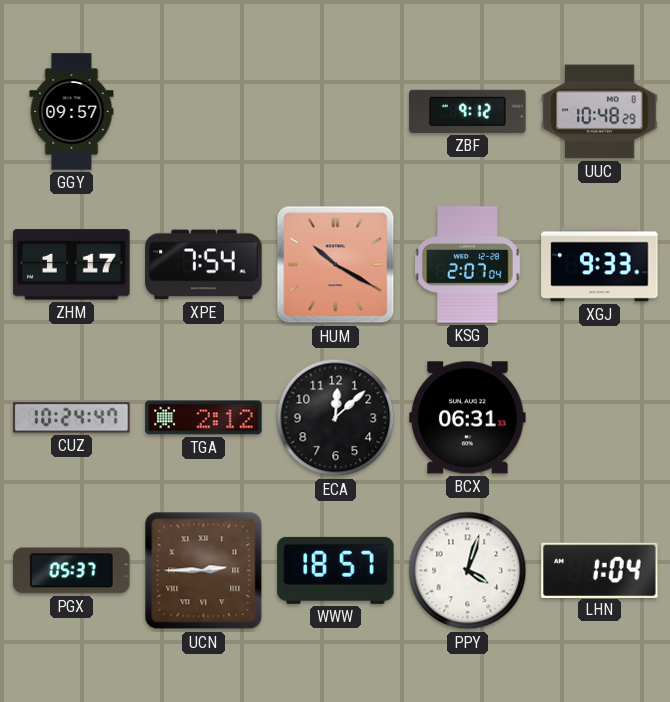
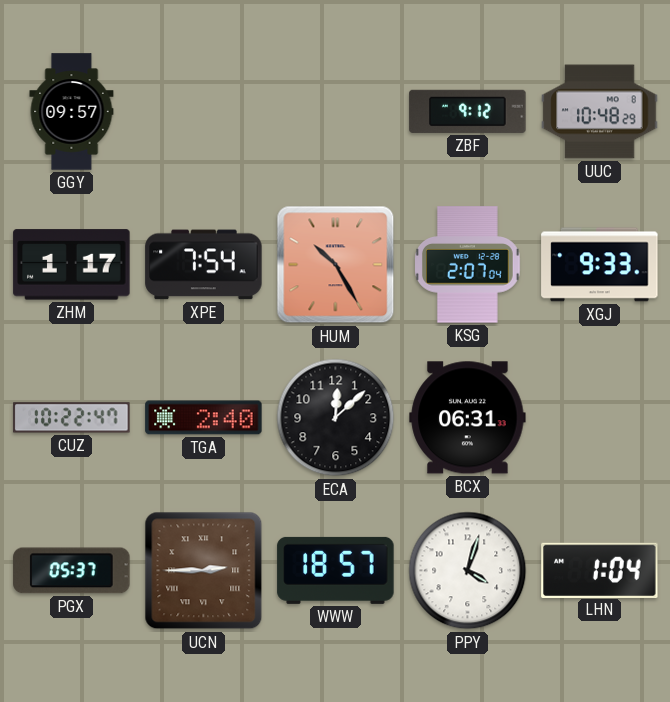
HUM: 10:20 -> 10:25 (336, 265)
CUZ: 10:24 -> 10:22 (72, 418)
TGA: 2:12 -> 2:40 (204, 418)
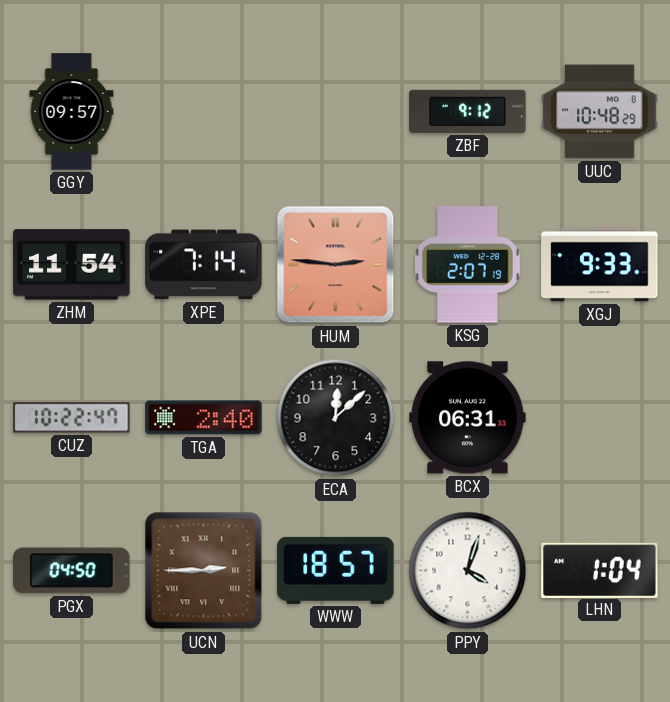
ZHM: 1:17 -> 11:54 (72, 265)
XPE: 7:54 -> 7:14 (204, 265)
HUM: 10:25 -> 2:46 (336, 265)
KSG: 2:07:04 -> 2:07:19 (468, 265)
PGX: 05:37 -> 04:50 (72, 571)
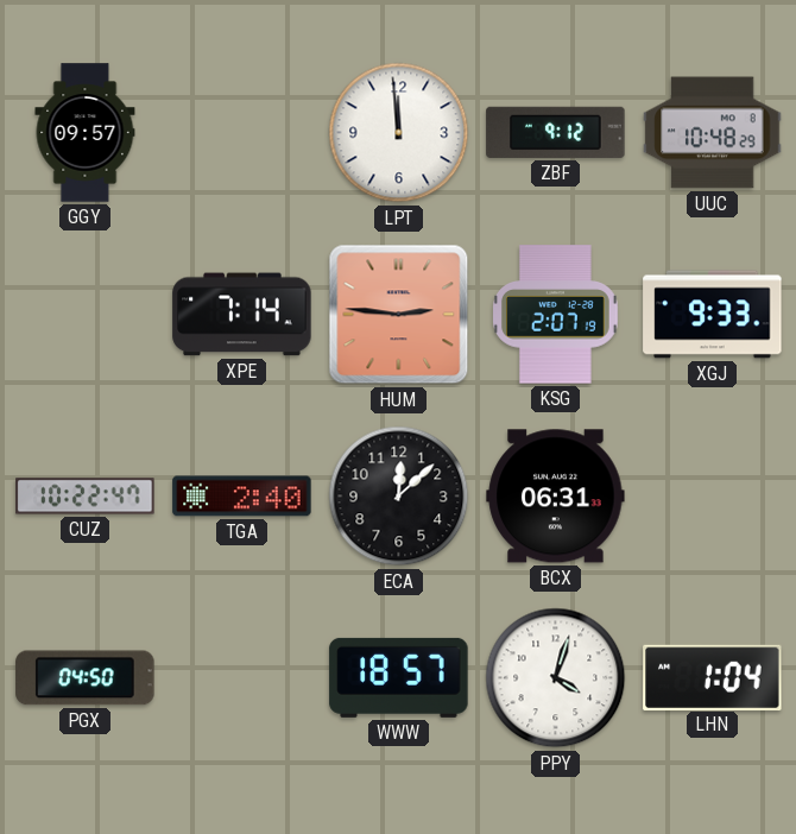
LPT: none -> 11:59 (399, 133)
ZHM: 11:54 -> none (72, 265)
UCN: 2:45 -> none (204, 571)
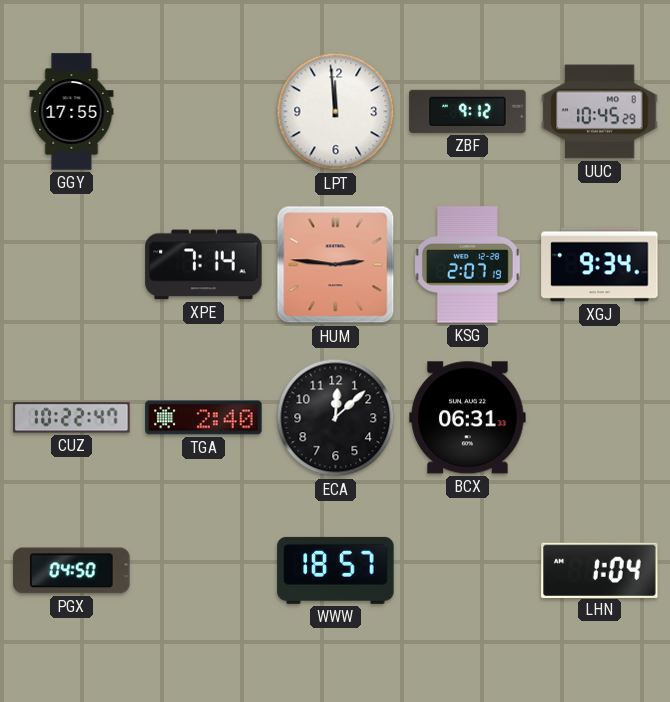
GGY: 09:57 -> 17:55 (72, 112)
UUC: 10:48 -> 10:45 (600, 112)
XGJ: 9:33 -> 9:34 (600, 265)
PPY: 4:03 -> none (556, 678)
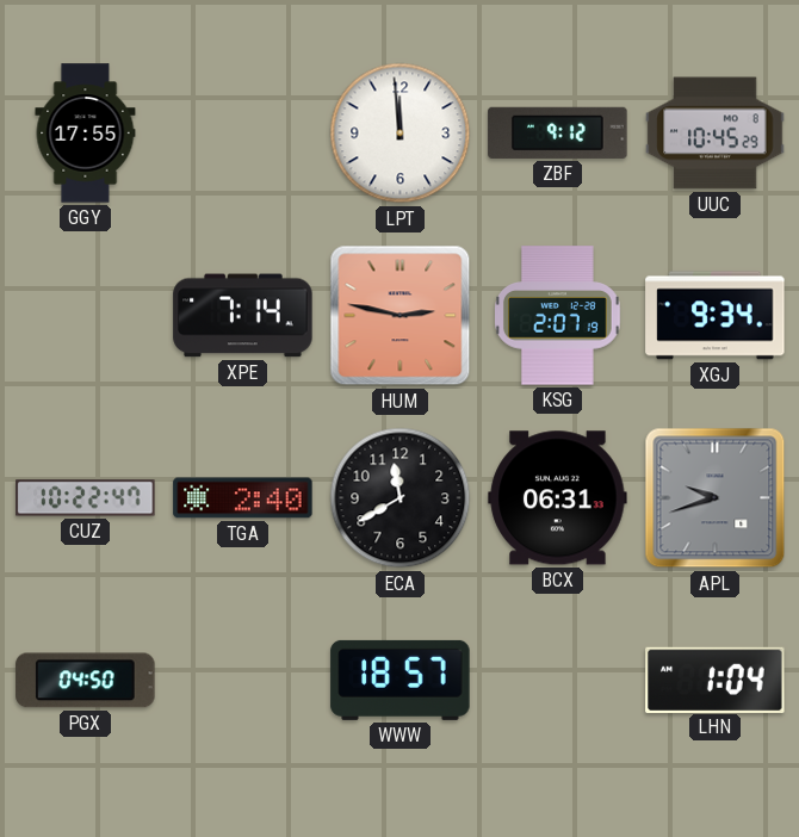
HUM: 2:46 -> 2:47 (401, 316)
ECA: 12:08 -> 11:40 (401, 498)
APL: none -> 9:42 (716, 498)
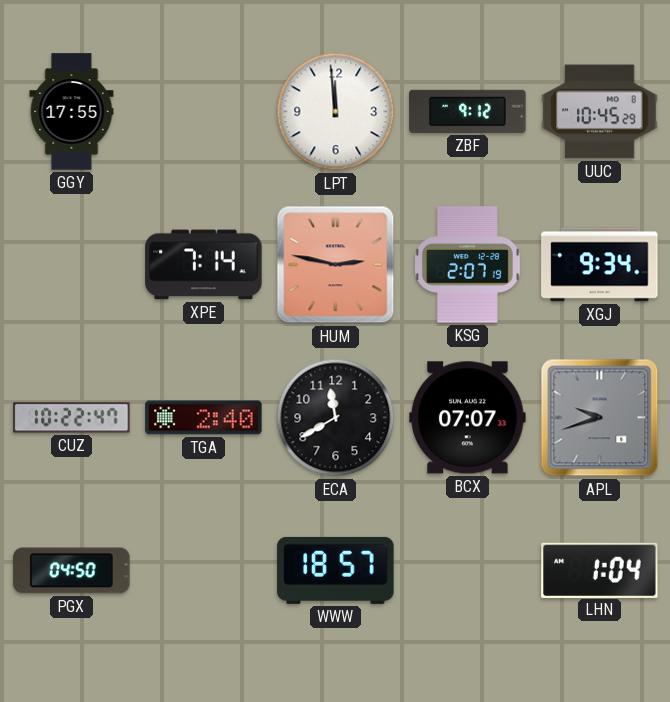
BCX: 06:31 -> 07:07 (468, 418)
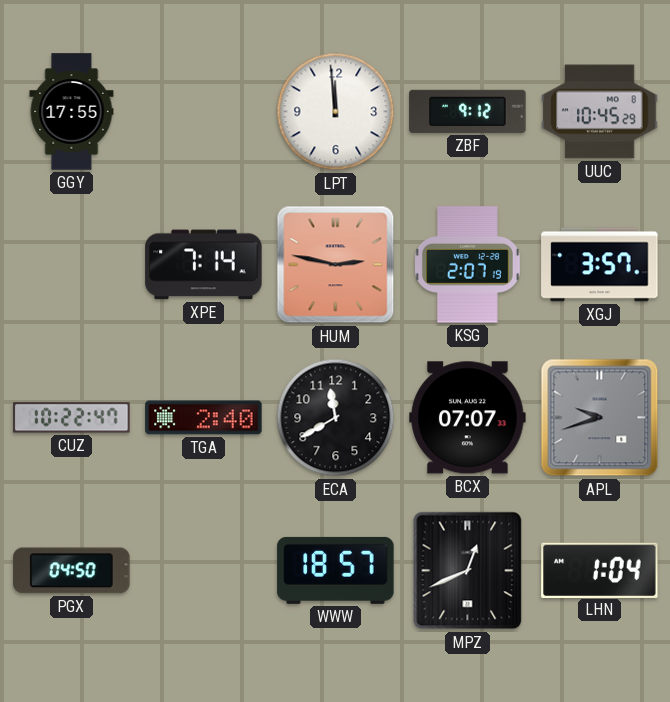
XGJ: 9:34 -> 3:57 (600, 265)
MPZ: none -> 12:41 (468, 571)
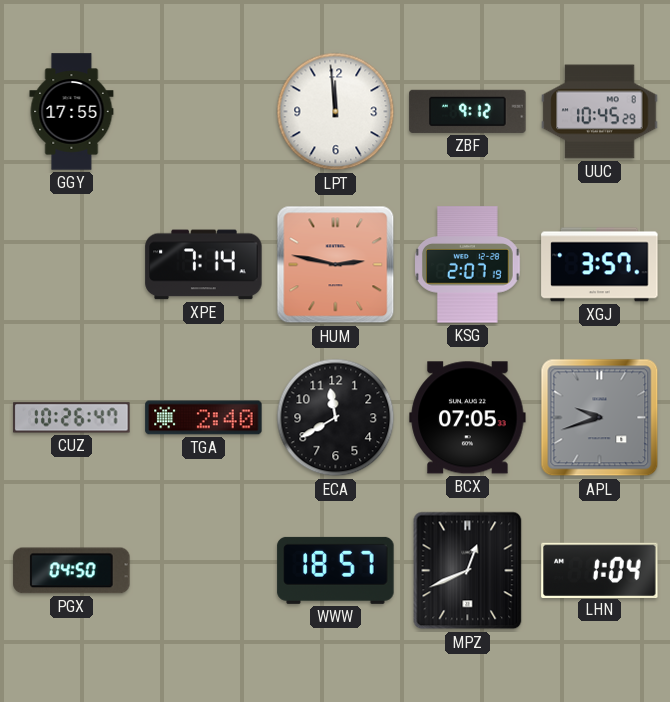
CUZ: 10:22 -> 10:26 (72, 418)
BCX: 07:07 -> 07:05 (468, 418)
